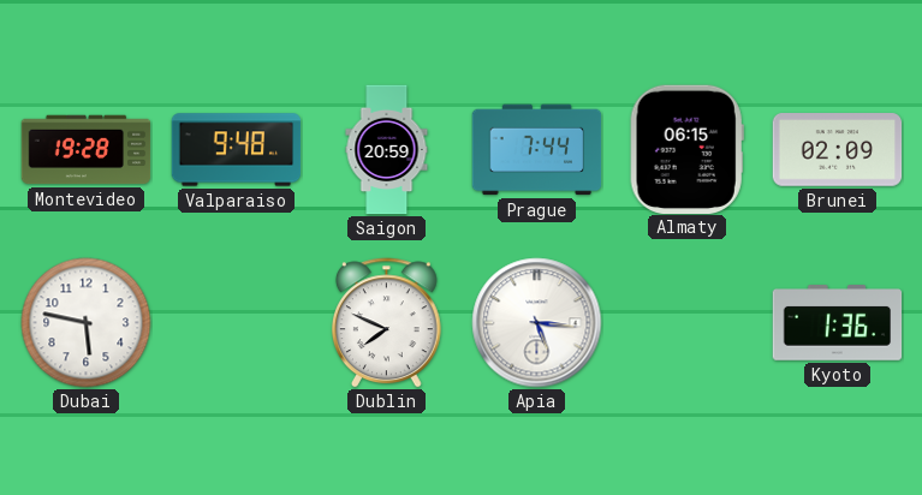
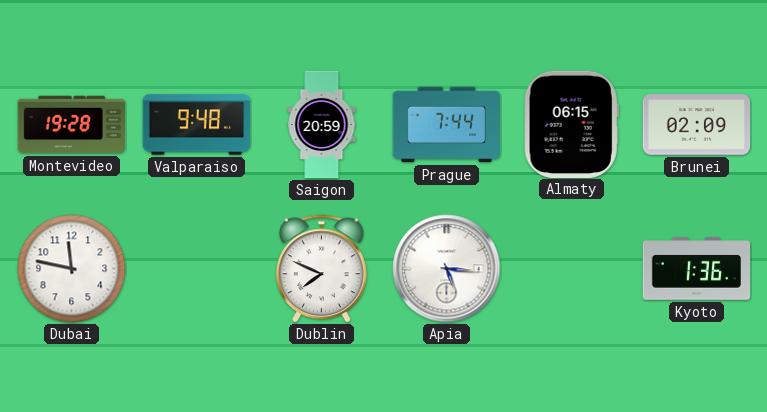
Dubai: 5:47 -> 11:47 (72, 269)
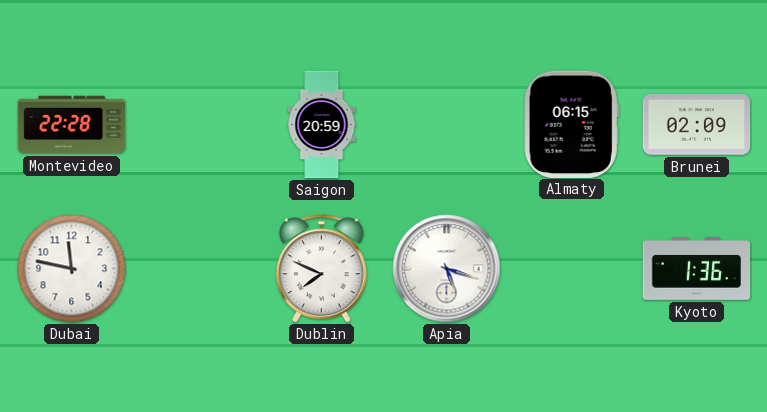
Montevideo: 19:28 -> 22:28 (72, 125)
Valparaiso: 9:48 -> none (197, 125)
Prague: 7:44 -> none (447, 125)
Apia: 5:16 -> 5:18 (447, 269)
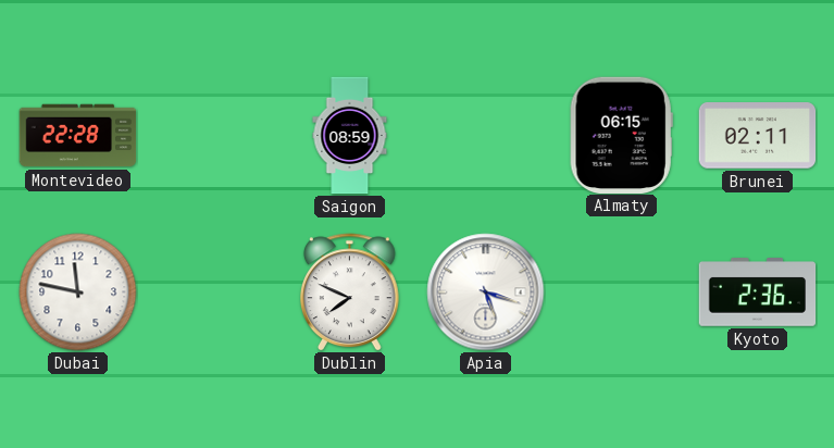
Saigon: 20:59 -> 08:59 (350, 136)
Brunei: 02:09 -> 02:11 (758, 136)
Kyoto: 1:36 -> 2:36 (758, 293)
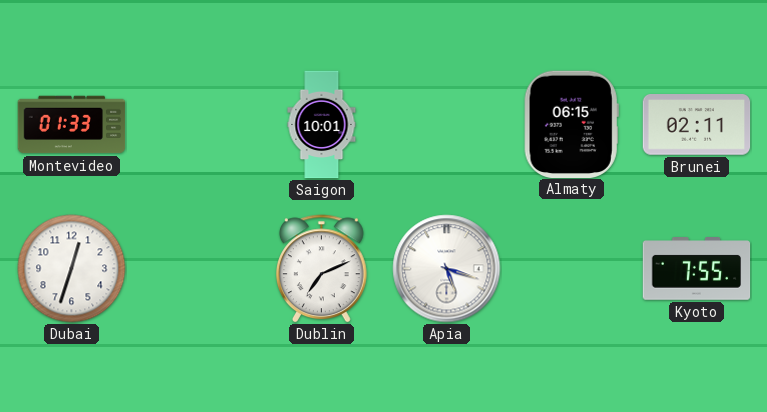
Montevideo: 22:28 -> 01:33 (72, 125)
Saigon: 08:59 -> 10:01 (322, 125)
Dubai: 11:47 -> 12:33 (72, 269)
Dublin: 7:49 -> 7:11 (322, 269)
Kyoto: 2:36 -> 7:55 (697, 269)
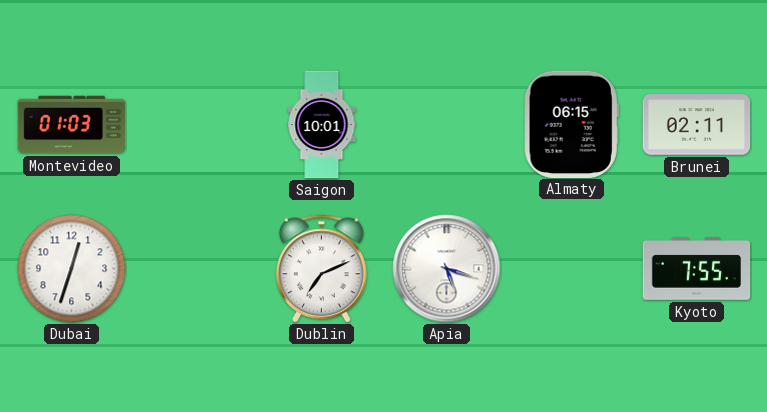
Montevideo: 01:33 -> 01:03 (72, 125)
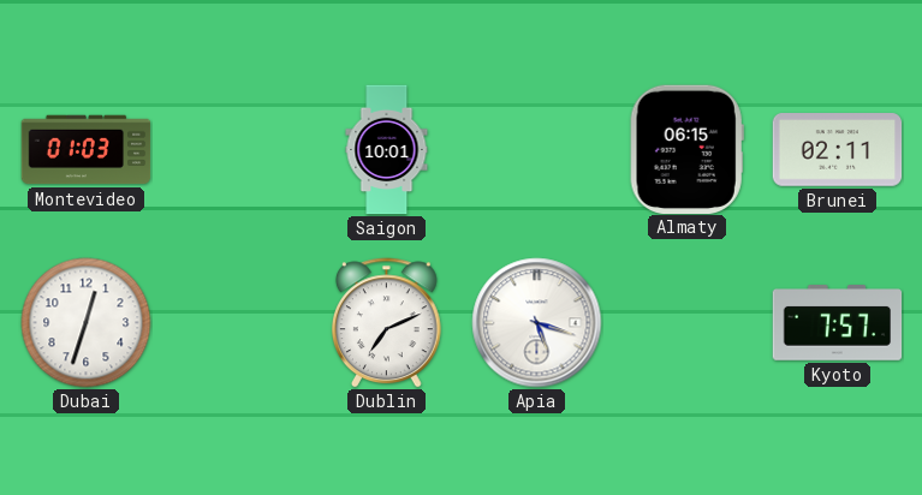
Kyoto: 7:55 -> 7:57 (838, 323)
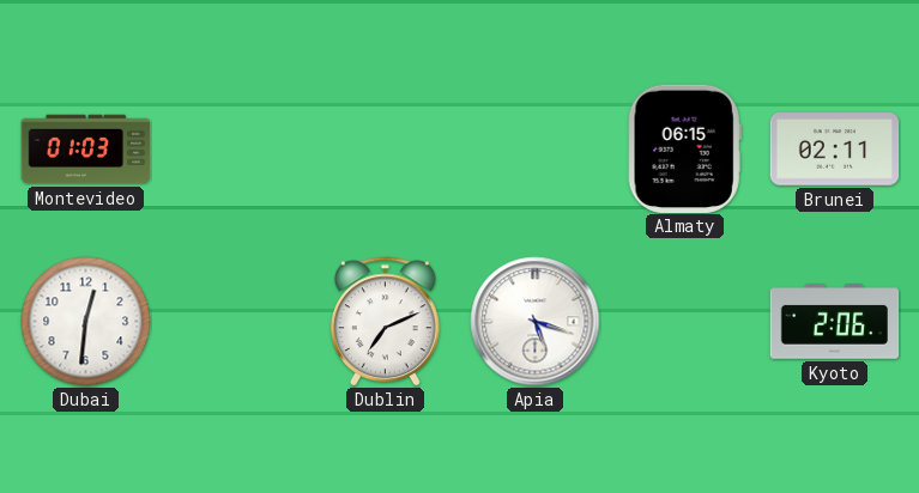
Saigon: 10:01 -> none (387, 150)
Dubai: 12:33 -> 12:31 (86, 322)
Kyoto: 7:57 -> 2:06 (835, 322)
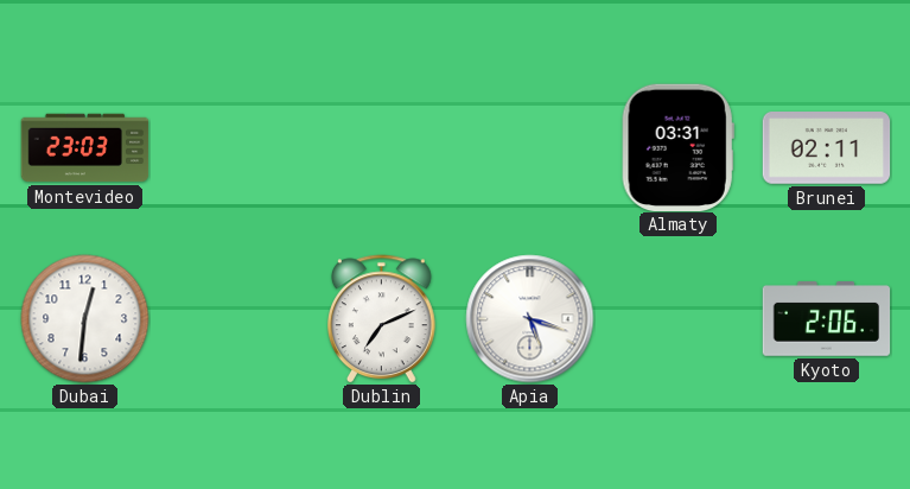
Montevideo: 01:03 -> 23:03 (85, 148)
Almaty: 06:15 -> 03:31 (677, 147)
